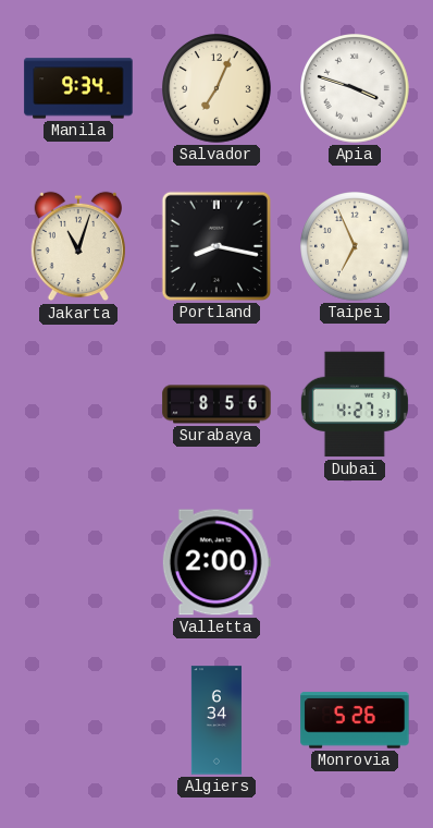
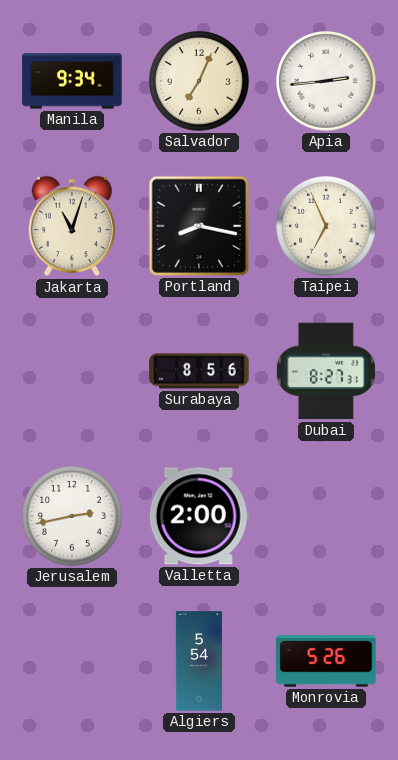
Apia: 3:48 -> 2:44 (326, 81)
Dubai: 4:27 -> 8:27 (326, 371)
Jerusalem: none -> 2:43 (72, 516)
Algiers: 6:34 -> 5:54 (199, 661)
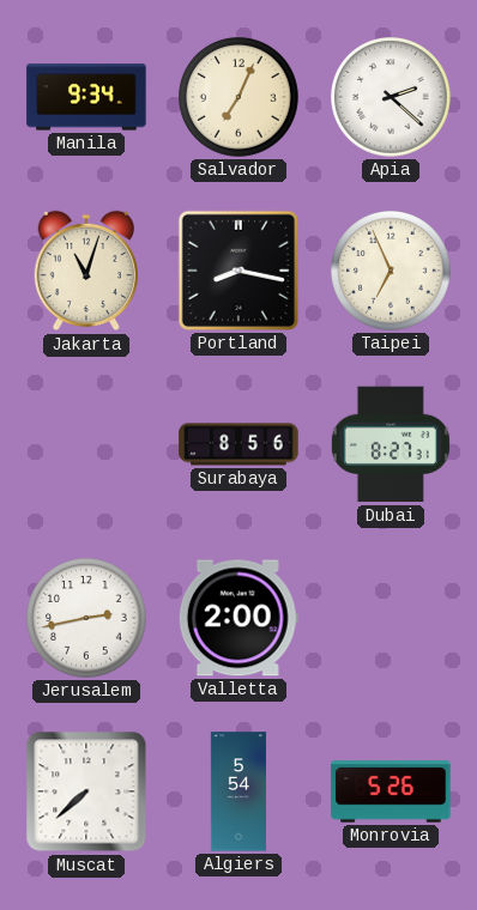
Apia: 2:44 -> 2:22 (391, 97)
Muscat: none -> 7:38 (86, 791)
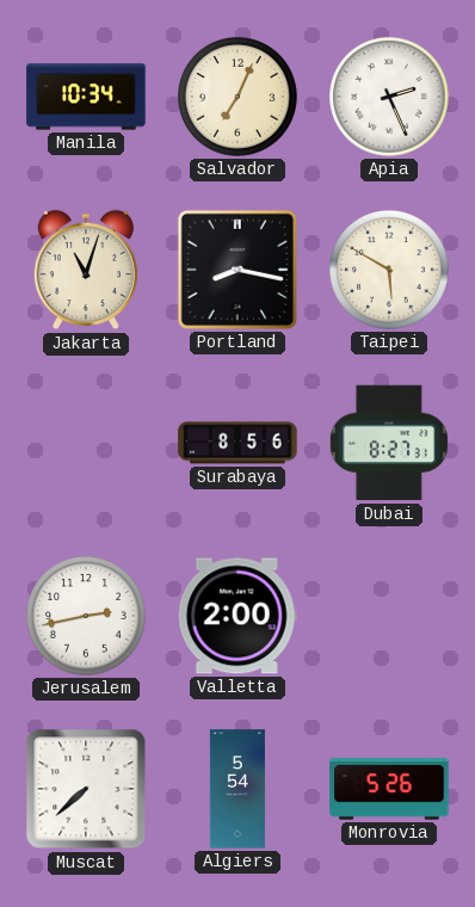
Manila: 9:34 -> 10:34 (86, 97)
Apia: 2:22 -> 2:26 (389, 97)
Taipei: 6:56 -> 5:50 (389, 270)
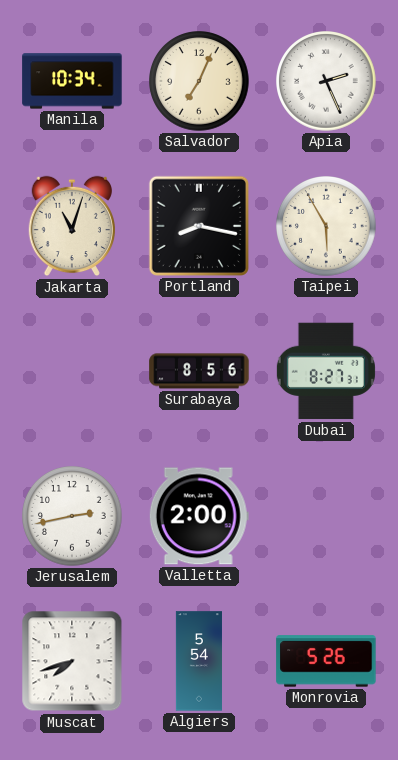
Taipei: 5:50 -> 5:55 (326, 226)
Muscat: 7:38 -> 7:42 (72, 661)
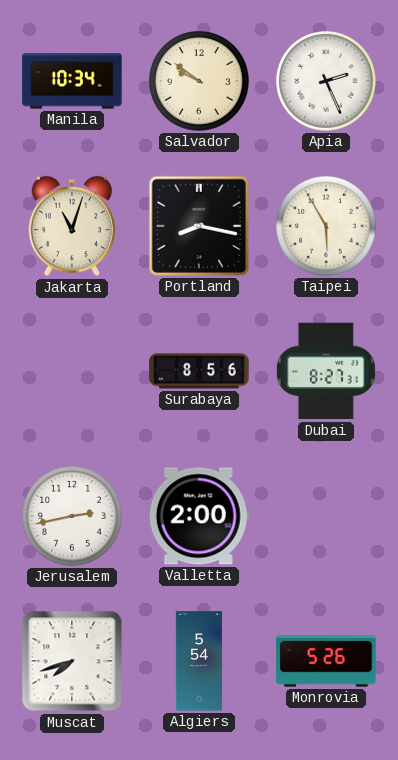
Salvador: 7:04 -> 9:51 (199, 81)
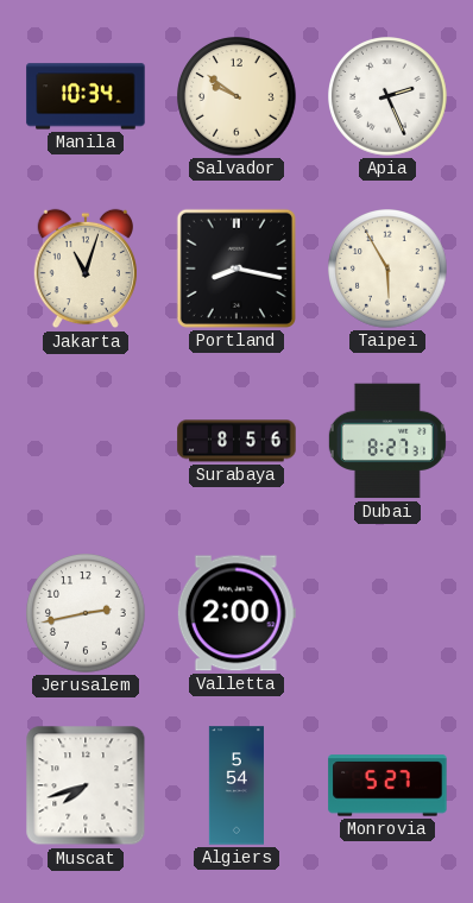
Monrovia: 5:26 -> 5:27 (387, 785)
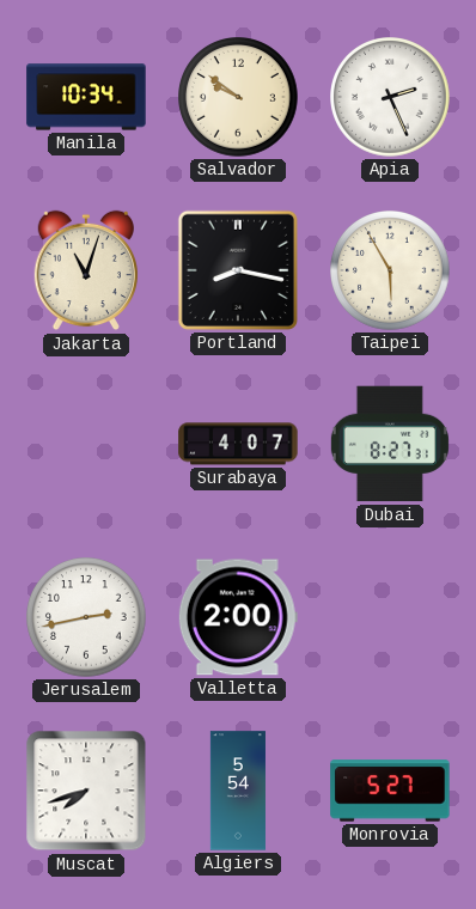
Surabaya: 8:56 -> 4:07 (238, 444)
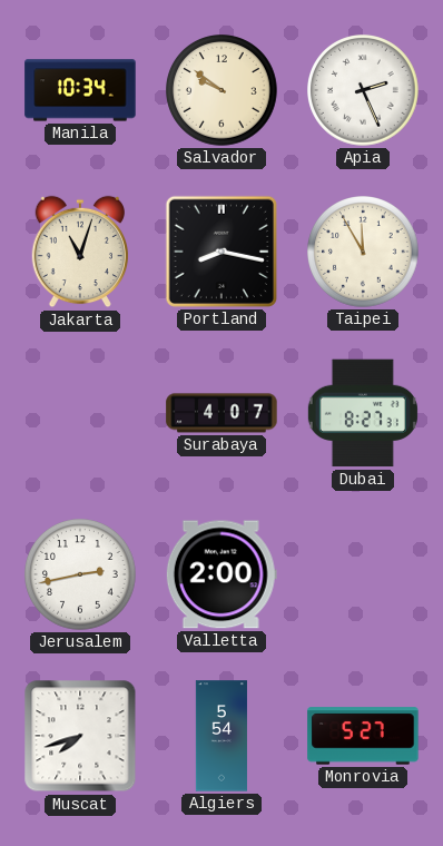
Taipei: 5:55 -> 11:55 (363, 252)
